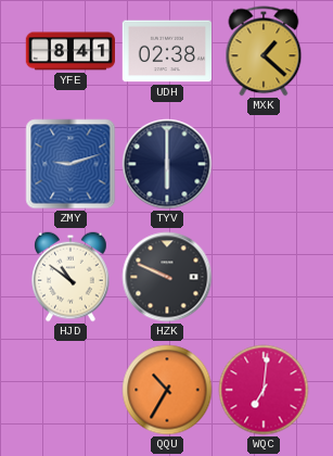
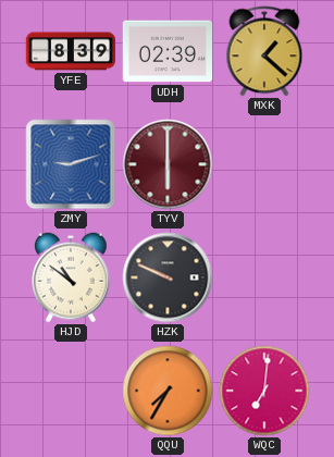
YFE: 8:41 -> 8:39 (70, 51)
UDH: 02:38 -> 02:39 (166, 51)
TYV dial: navy -> burgundy (168, 164)
QQU: 10:35 -> 7:35 (168, 391)
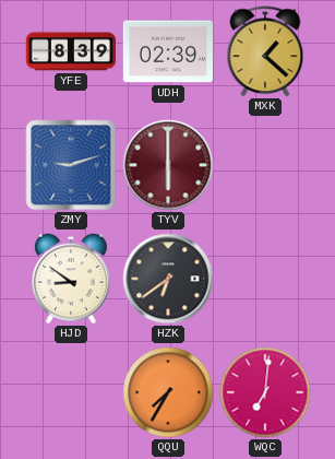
HJD: 10:51 -> 8:51 (71, 279)
HZK: 9:49 -> 6:39 (168, 279)
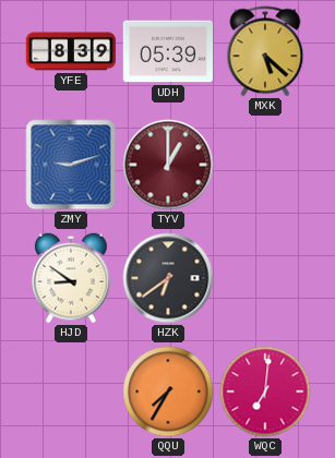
UDH: 02:39 -> 05:39 (167, 51)
MXK: 1:22 -> 5:22 (265, 51)
TYV: 6:00 -> 1:00 (168, 165)
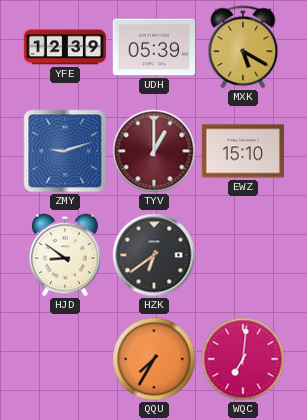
YFE: 8:39 -> 12:39 (64, 47)
MXK: 5:22 -> 5:20 (243, 47)
EWZ: none -> 15:10 (242, 151)
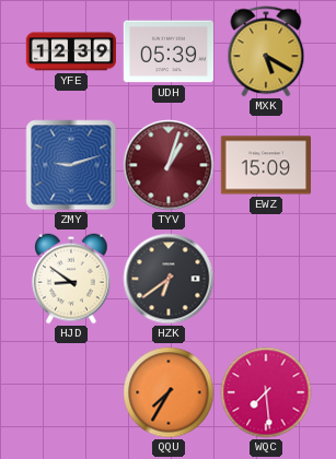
TYV: 1:00 -> 1:03 (169, 165)
EWZ: 15:10 -> 15:09 (265, 165)
WQC: 7:01 -> 7:29 (266, 392)
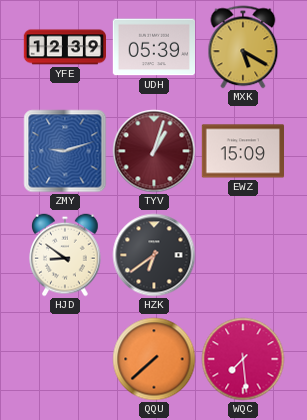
QQU: 7:35 -> 7:38 (154, 359)
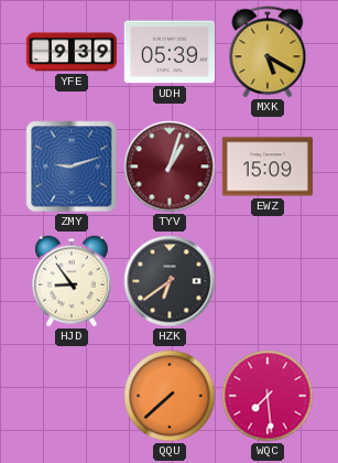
YFE: 12:39 -> 9:39 (70, 52)
HJD: 8:51 -> 8:54 (72, 281)
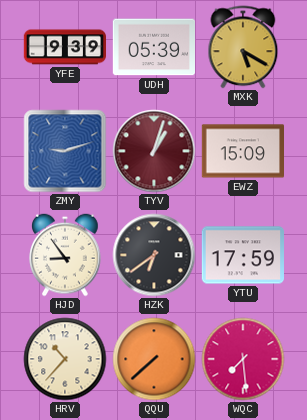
YTU: none -> 17:59 (242, 255)
HRV: none -> 10:37 (65, 359)
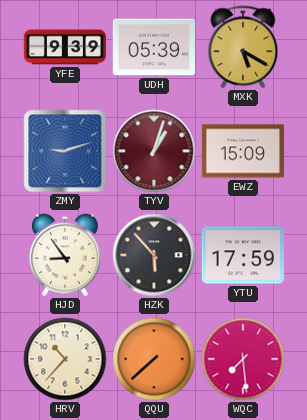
HZK: 6:39 -> 5:53 (154, 255)
